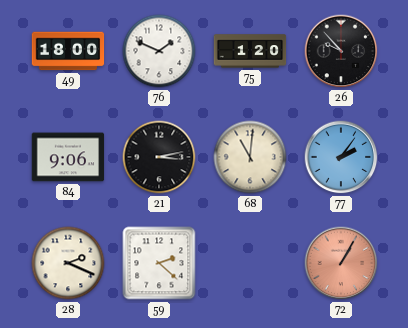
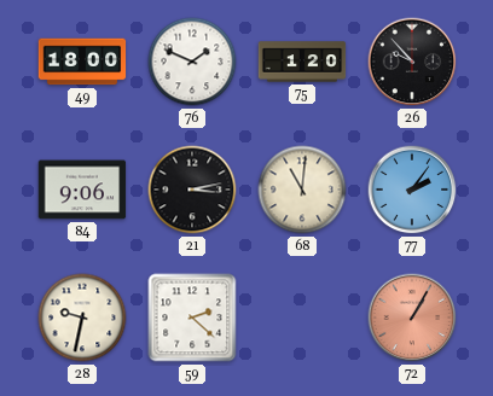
28: 2:19 -> 9:32 (82, 318)
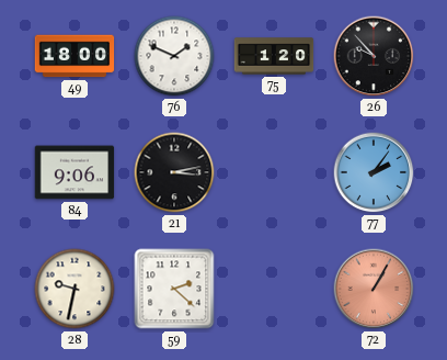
68: 11:01 -> none (302, 190)
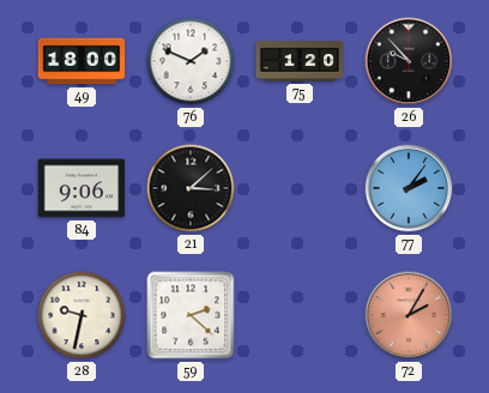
21: 3:13 -> 3:08 (191, 188)
72: 1:05 -> 2:05 (409, 315)
